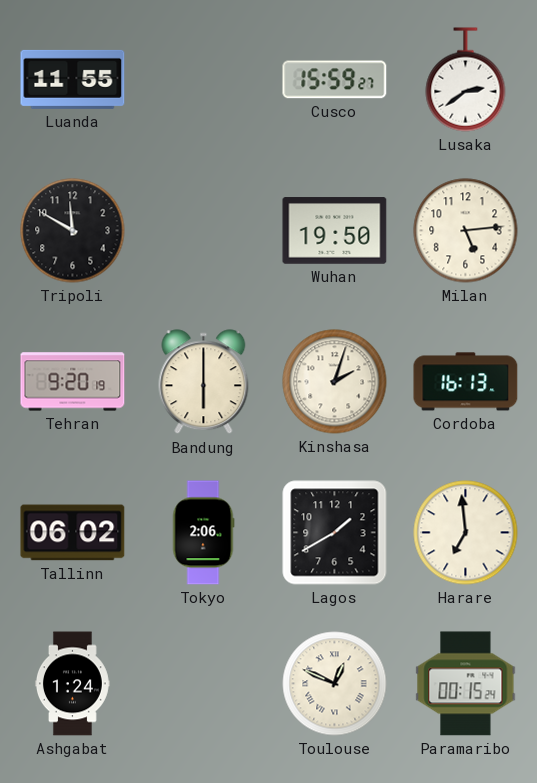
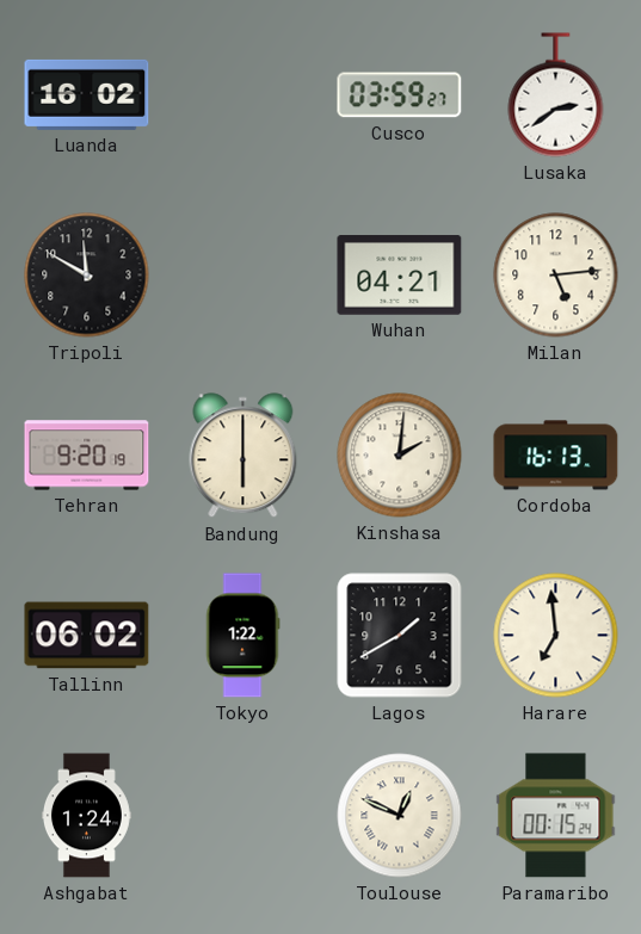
Luanda: 11:55 -> 16:02 (87, 94)
Cusco: 15:59 -> 03:59 (400, 95)
Wuhan: 19:50 -> 04:21 (400, 276)
Kinshasa: 2:03 -> 2:01 (400, 456)
Tokyo: 2:06 -> 1:22 (242, 636)
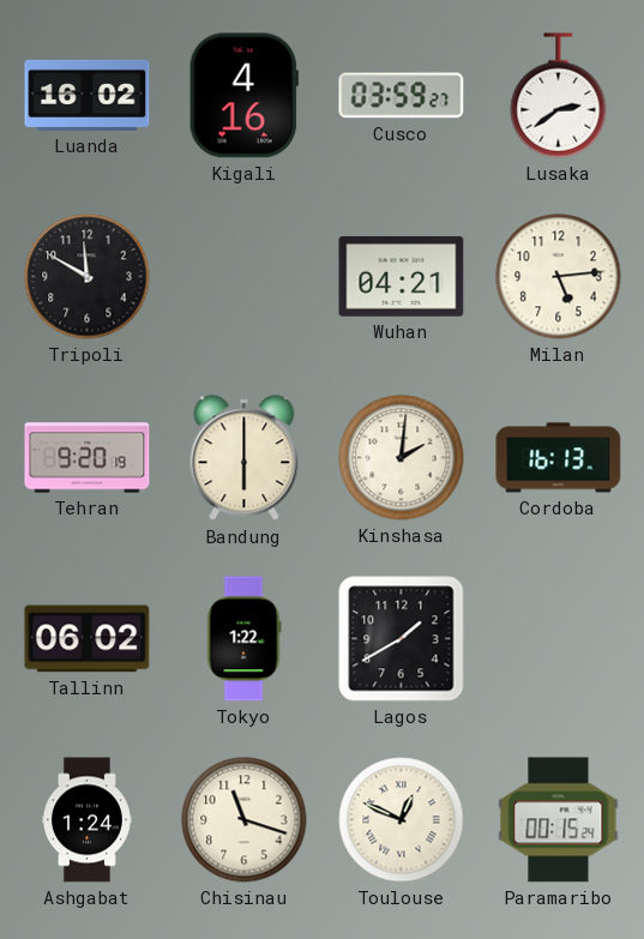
Kigali: none -> 4:16 (243, 96)
Harare: 6:59 -> none (556, 636)
Chisinau: none -> 11:18 (245, 820)
